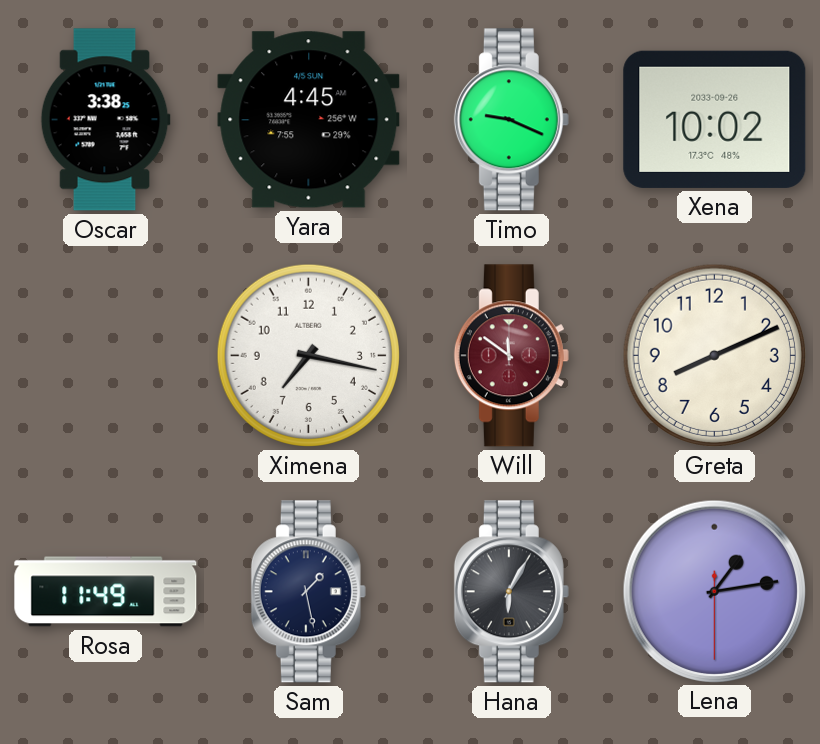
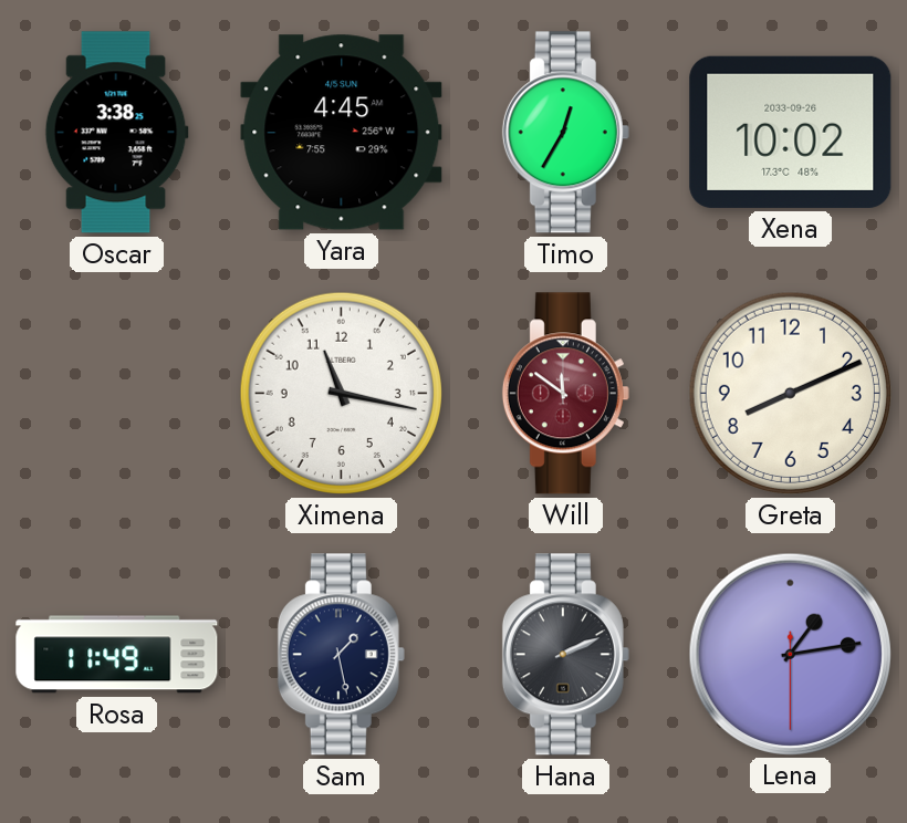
Timo: 9:19 -> 12:35 (565, 133)
Ximena: 7:17 -> 11:17 (341, 393)
Hana: 6:05 -> 2:11 (565, 655)
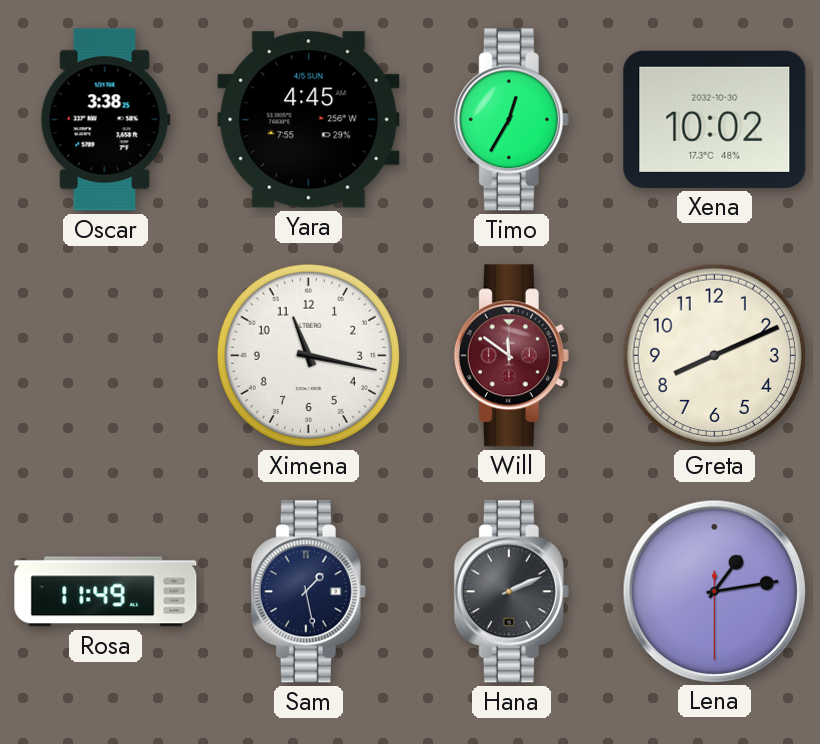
Xena date: 2033-09-26 -> 2032-10-30 (715, 119)
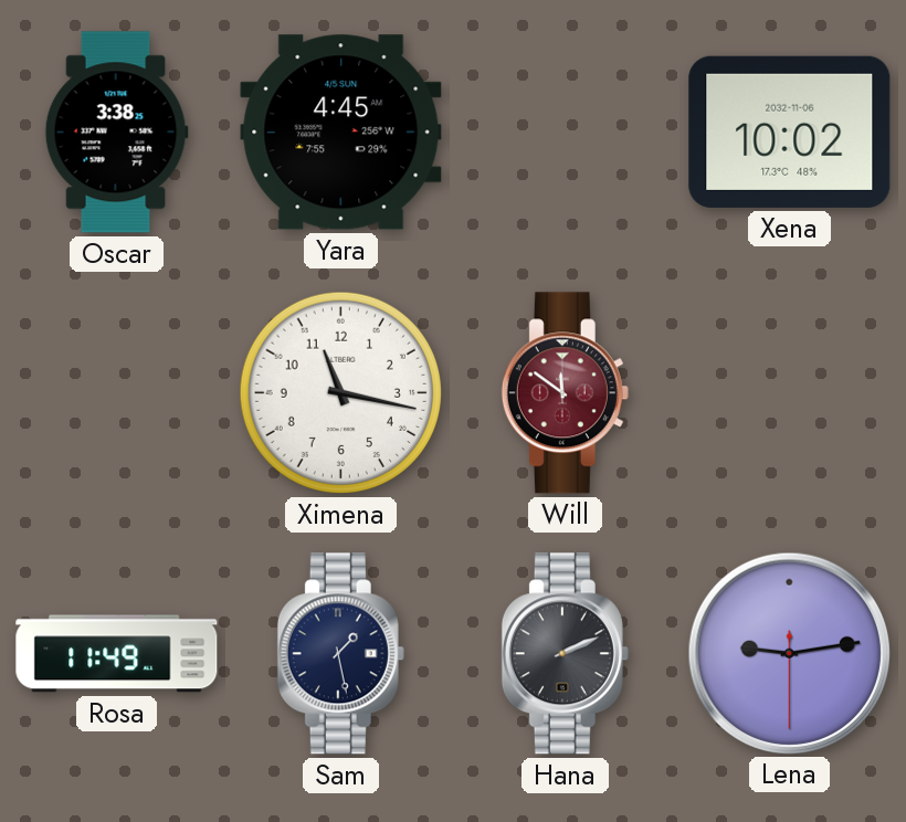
Timo: 12:35 -> none (511, 120)
Xena date: 2032-10-30 -> 2032-11-06 (790, 131)
Greta: 8:11 -> none (714, 355)
Lena: 1:13 -> 9:13 (789, 653)
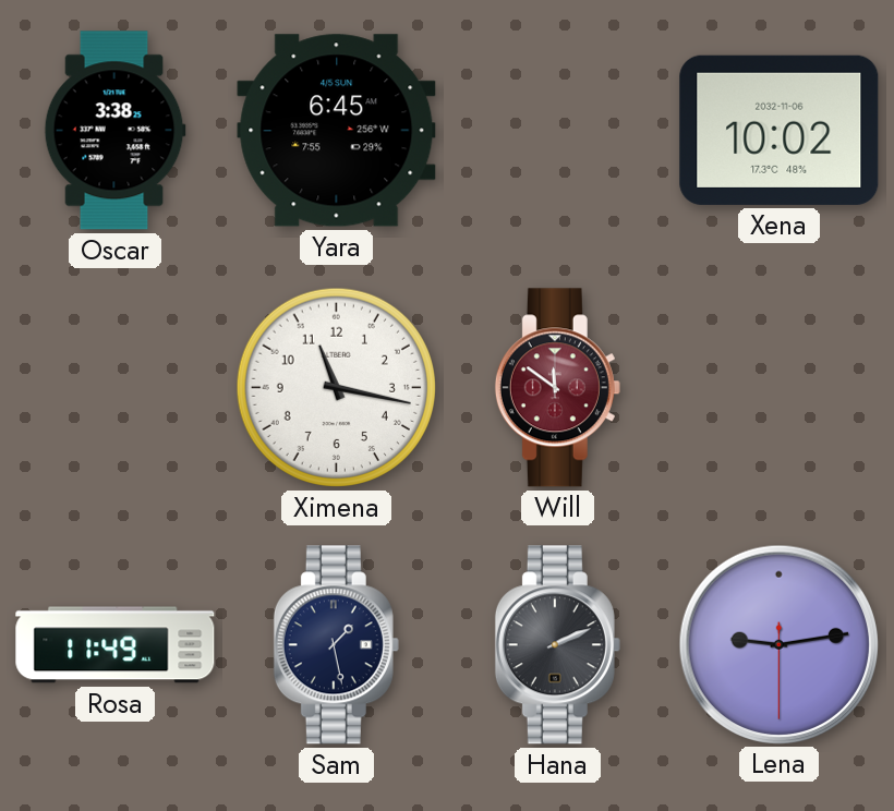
Yara: 4:45 -> 6:45 (337, 131)
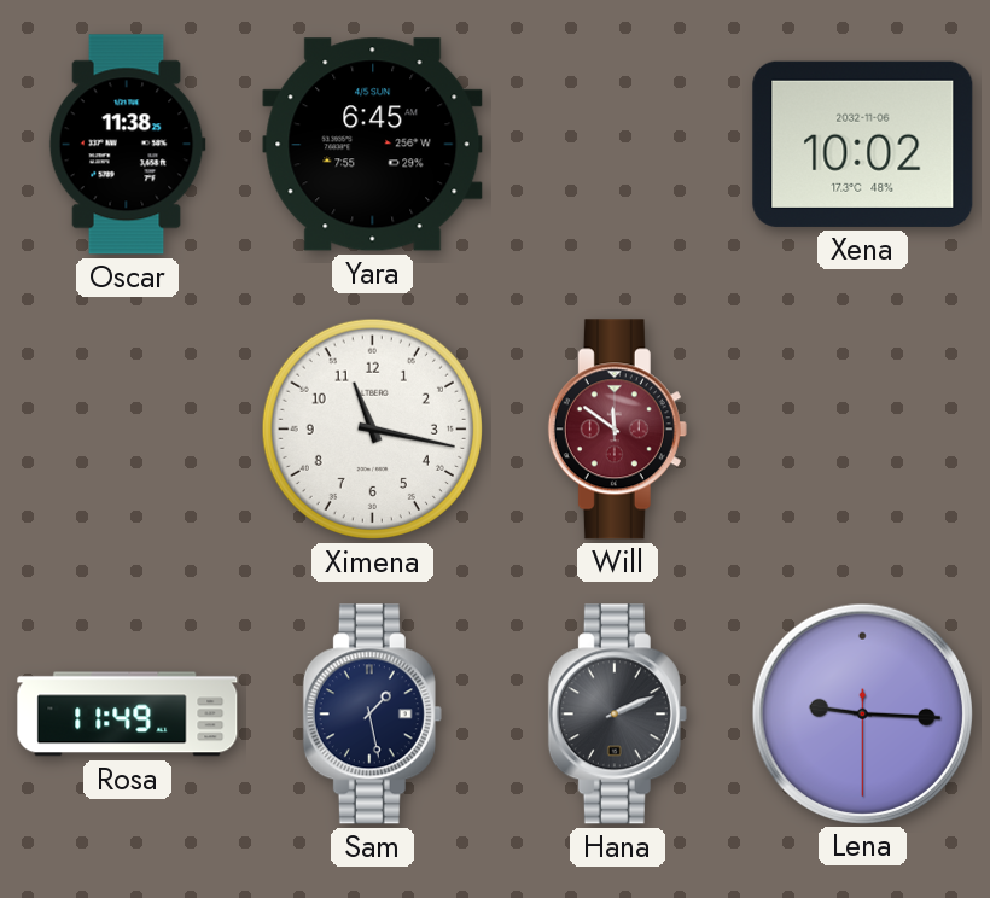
Oscar: 3:38 -> 11:38 (127, 145)
Lena: 9:13 -> 9:15 (862, 713)
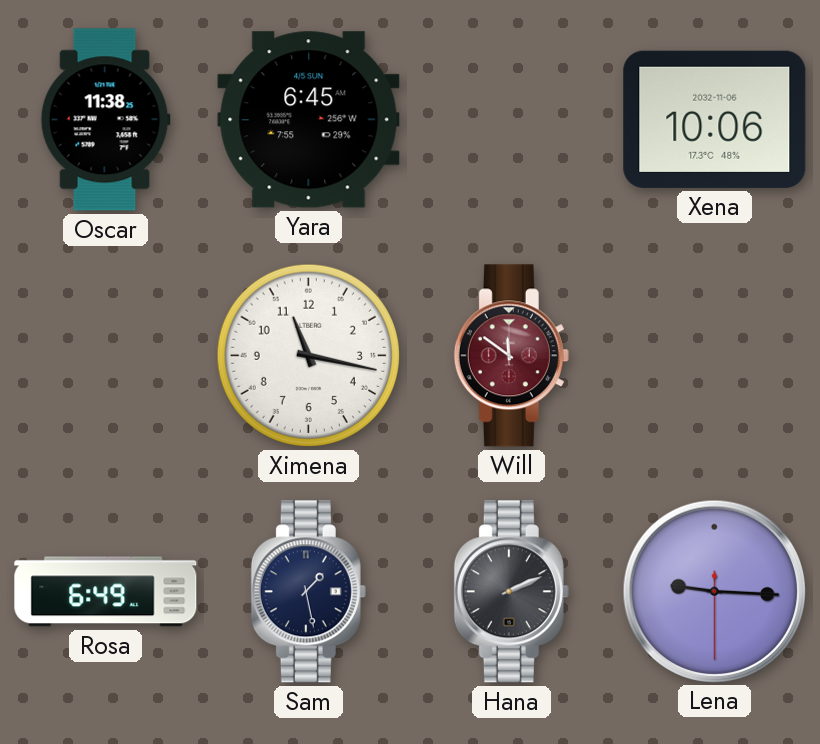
Xena: 10:02 -> 10:06 (715, 119)
Rosa: 11:49 -> 6:49 (106, 592)
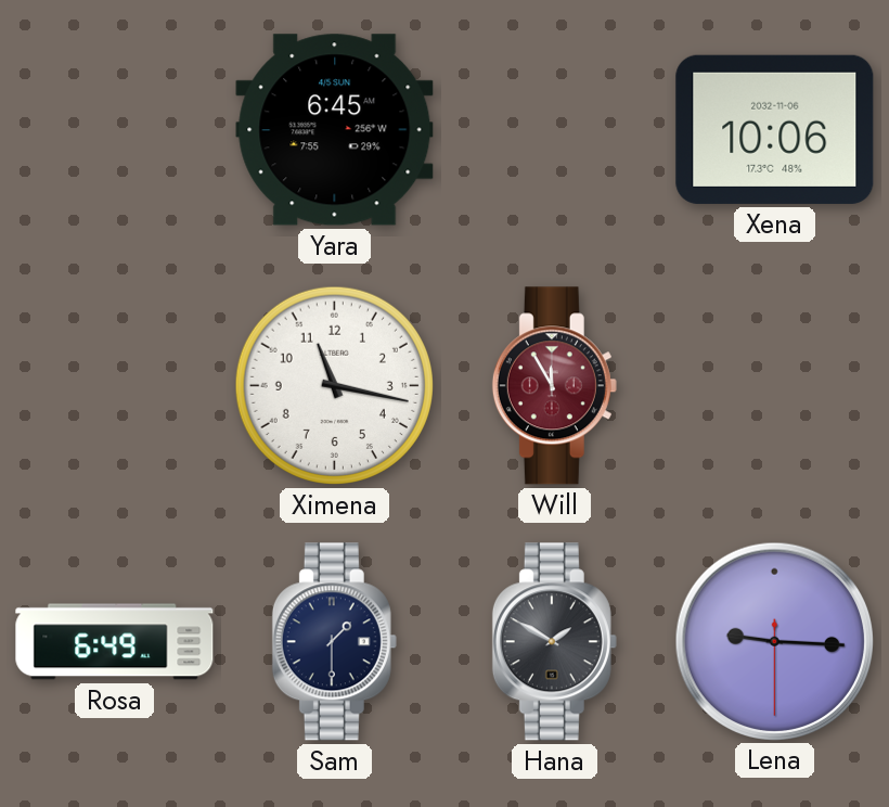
Oscar: 11:38 -> none (105, 120)
Will: 11:51 -> 11:55 (554, 386)
Sam: 1:28 -> 1:30 (334, 642)
Hana: 2:11 -> 1:50 (554, 642)
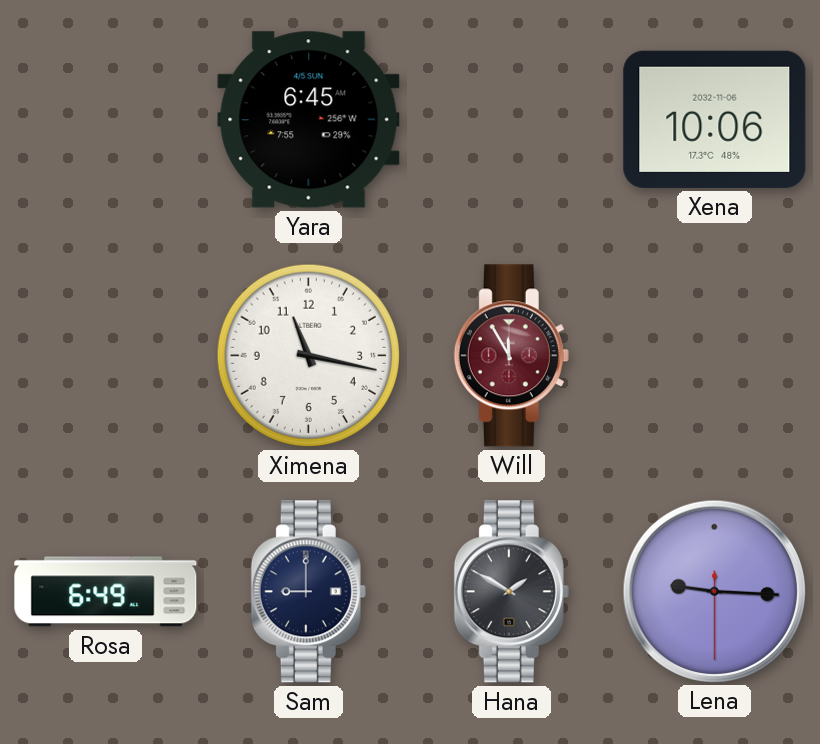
Sam: 1:30 -> 9:00 (308, 592)
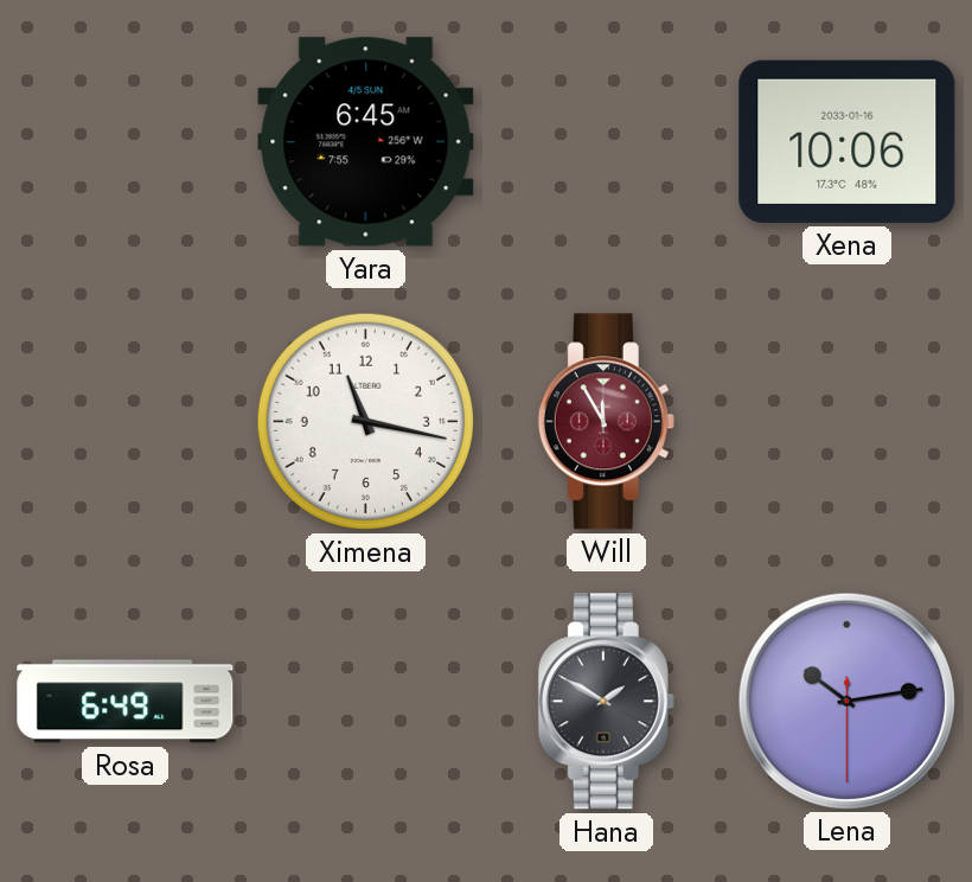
Xena date: 2032-11-06 -> 2033-01-16 (848, 141)
Sam: 9:00 -> none (308, 592)
Lena: 9:15 -> 10:13 (846, 701)
